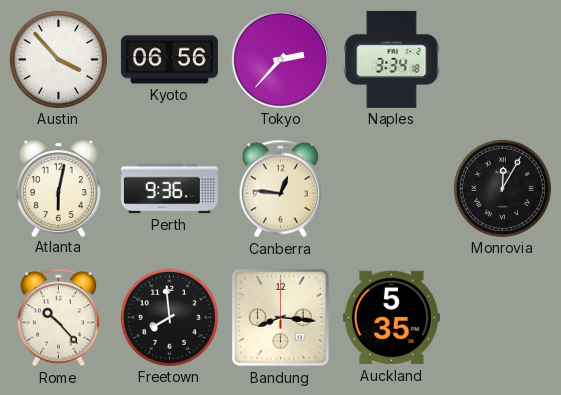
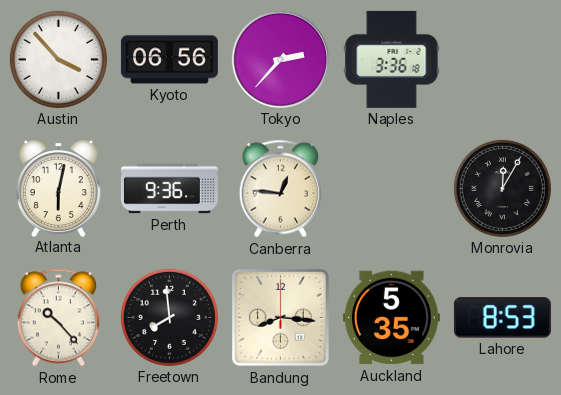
Naples: 3:34 -> 3:36 (392, 59)
Lahore: none -> 8:53 (502, 318)
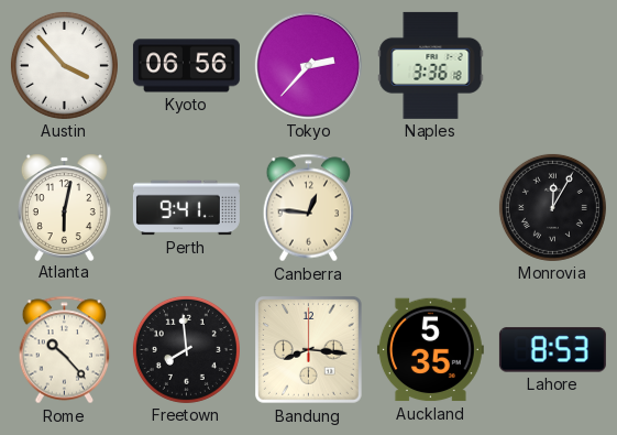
Perth: 9:36 -> 9:41 (186, 208)
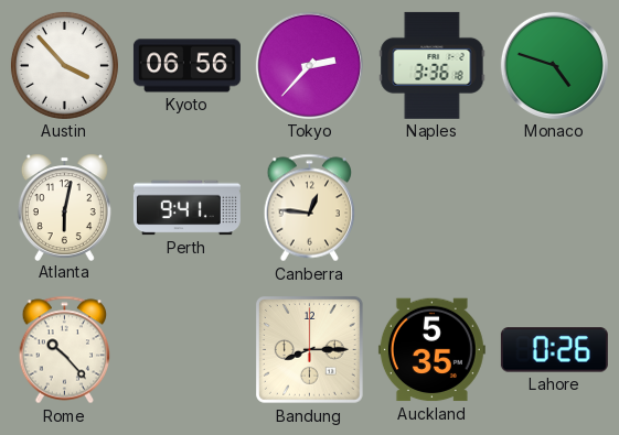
Monaco: none -> 4:48 (554, 65)
Monrovia: 12:05 -> none (552, 207)
Freetown: 7:59 -> none (186, 349)
Bandung: 8:16 -> 8:15 (310, 350)
Lahore: 8:53 -> 0:26 (554, 350)
